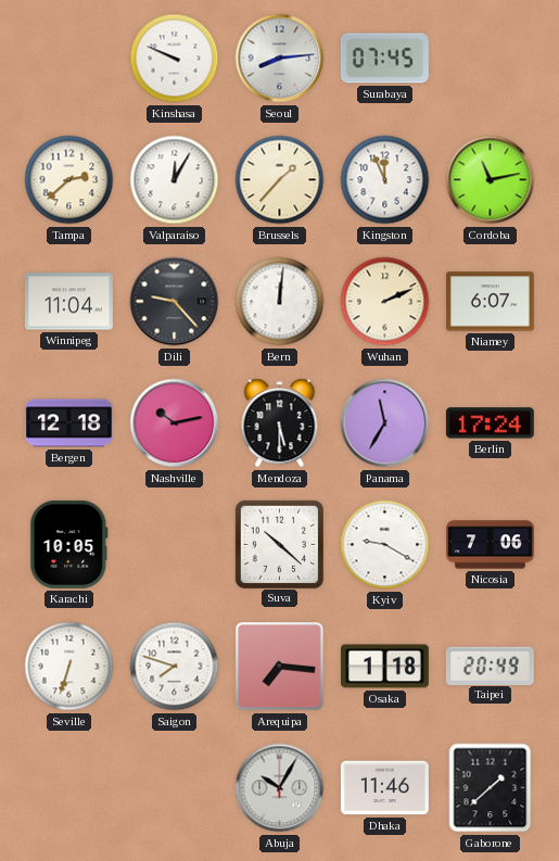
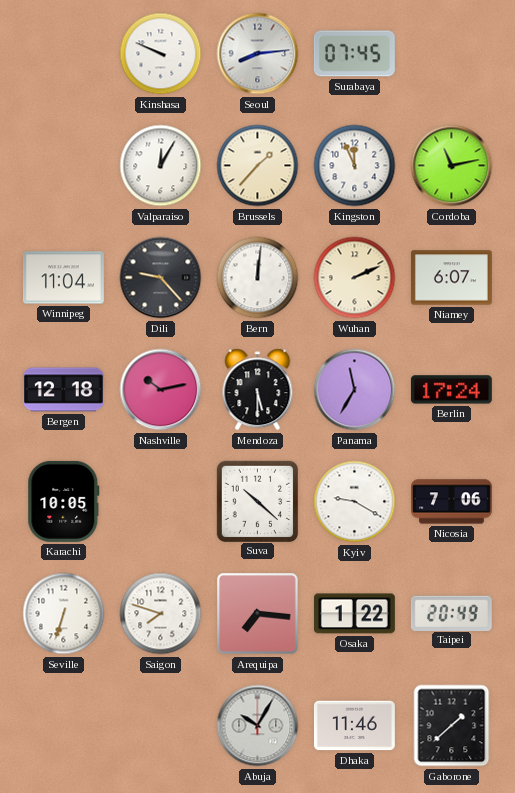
Tampa: 2:38 -> none (69, 180)
Osaka: 1:18 -> 1:22 (354, 614)
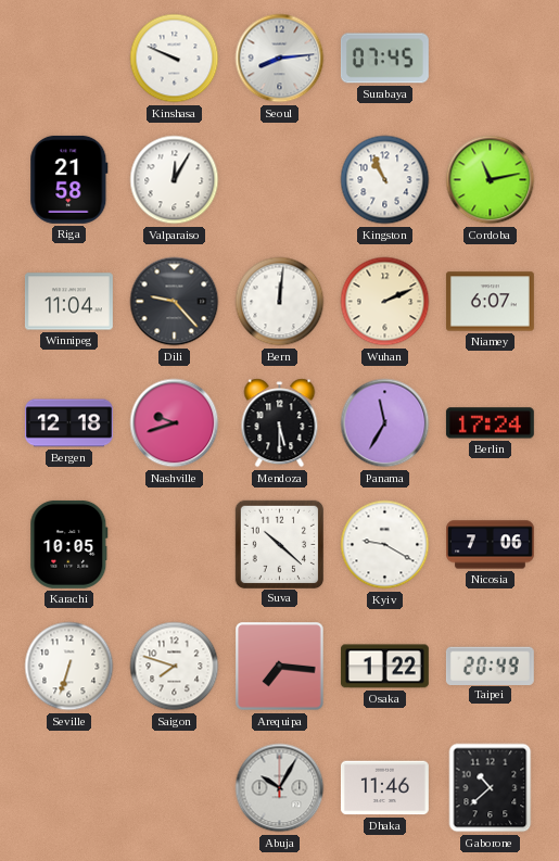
Riga: none -> 21:58 (69, 179)
Brussels: 1:37 -> none (258, 166)
Kingston: 11:56 -> 10:56 (385, 180)
Nashville: 10:13 -> 9:42 (175, 423)
Gaborone: 1:38 -> 10:38 (491, 788)
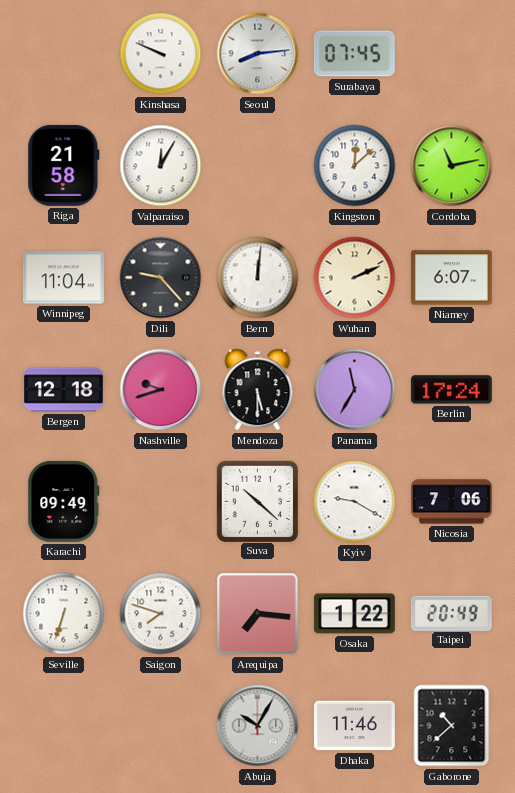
Kingston: 10:56 -> 12:08 (355, 166)
Karachi: 10:05 -> 09:49 (64, 501)
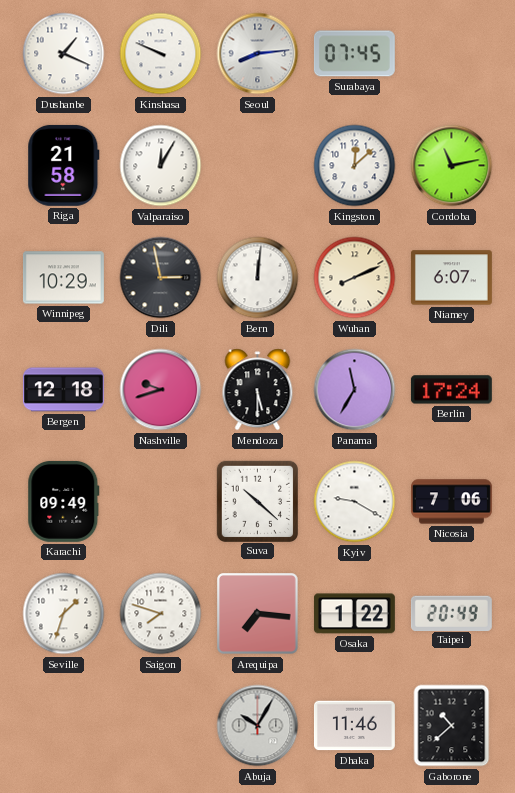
Dushanbe: none -> 1:19 (64, 54)
Winnipeg: 11:04 -> 10:29 (63, 278)
Dili: 9:23 -> 2:58 (161, 278)
Wuhan: 2:11 -> 8:11 (355, 278)
Seville: 6:33 -> 1:33 (64, 614)
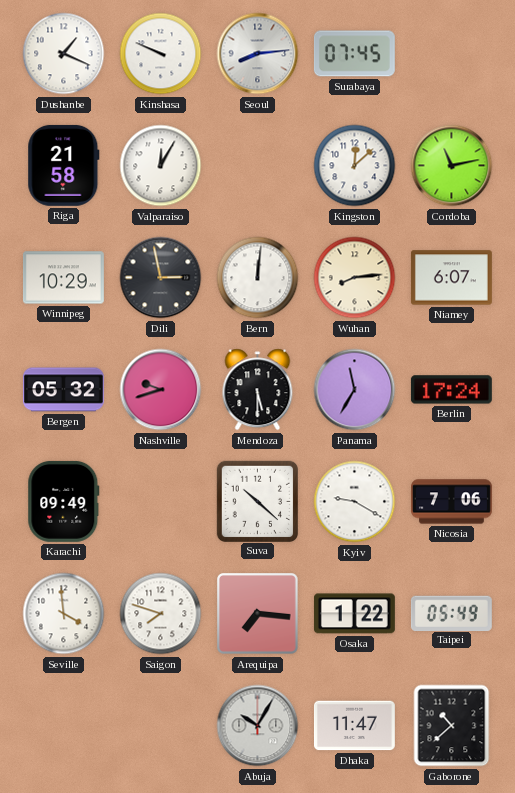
Wuhan: 8:11 -> 8:14 (355, 278)
Bergen: 12:18 -> 05:32 (63, 390)
Seville: 1:33 -> 3:59 (64, 614)
Taipei: 20:49 -> 05:49 (451, 613)
Dhaka: 11:46 -> 11:47 (354, 726)
